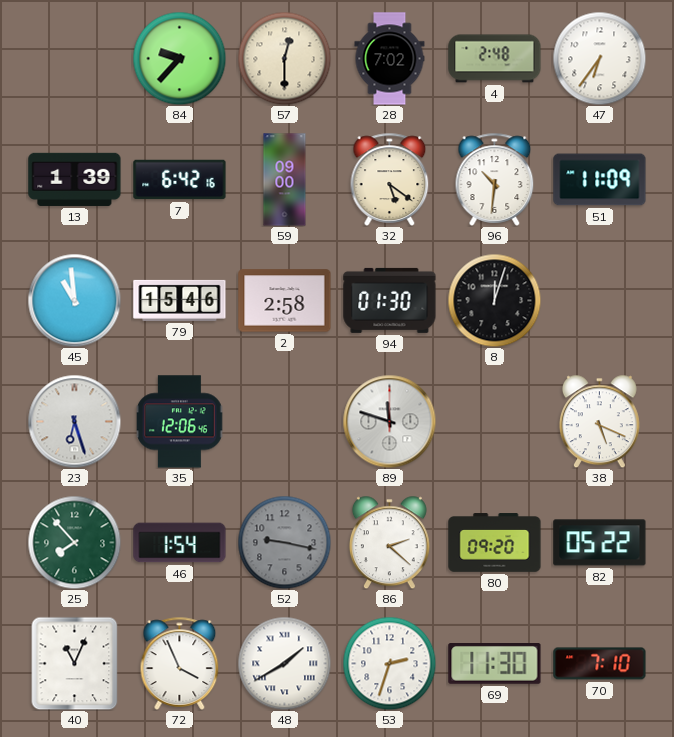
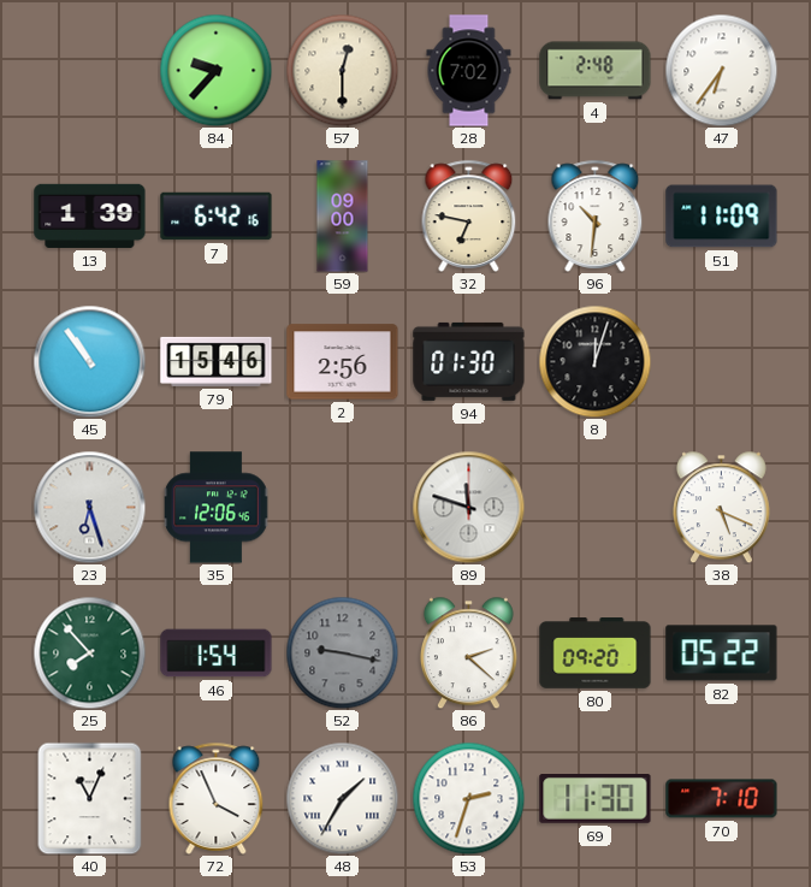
32: 5:21 -> 6:47 (469, 215)
45: 10:59 -> 10:54 (89, 361)
2: 2:58 -> 2:56 (343, 362)
48: 1:40 -> 1:35 (342, 798)
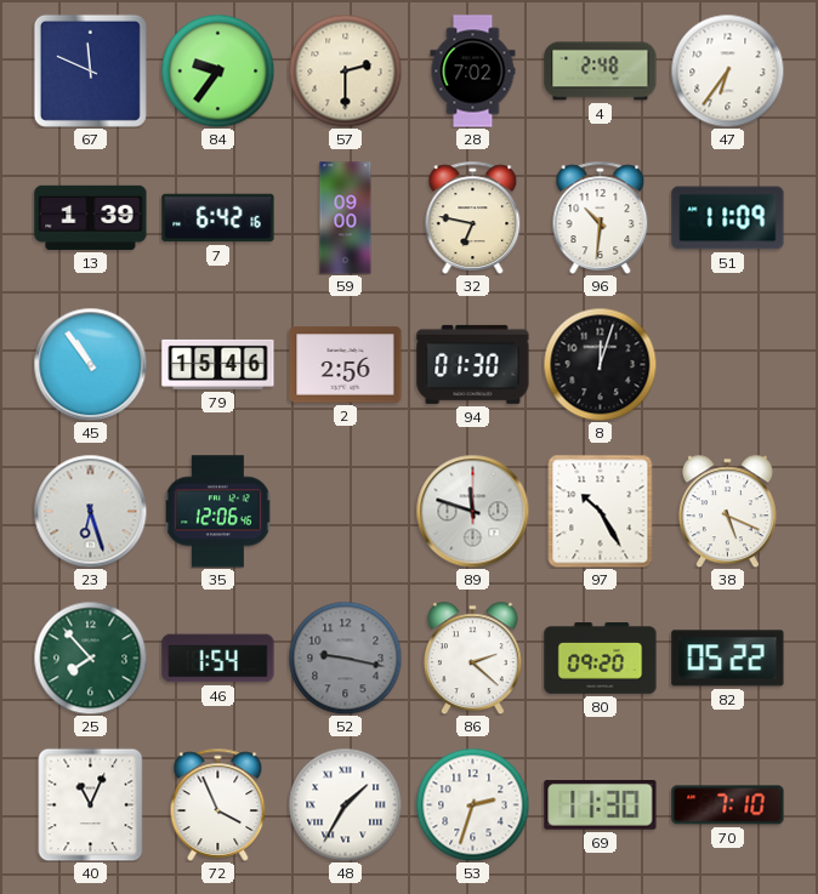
67: none -> 11:49 (90, 70)
84: 9:37 -> 9:36 (217, 70)
57: 12:30 -> 2:30 (345, 70)
97: none -> 10:25 (601, 511)
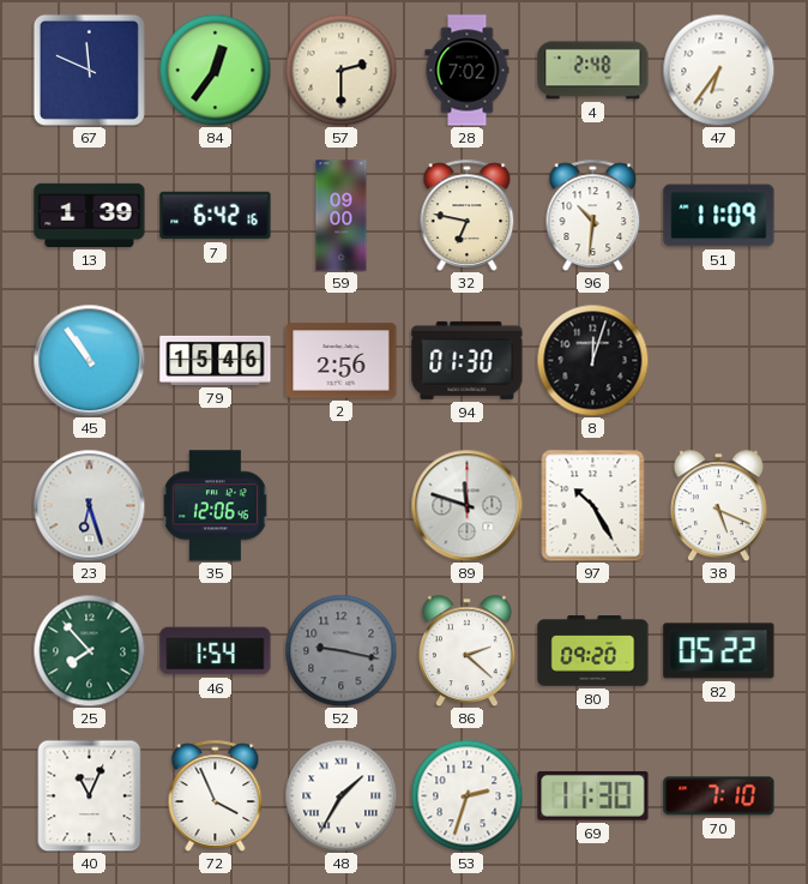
84: 9:36 -> 12:36 (215, 70)
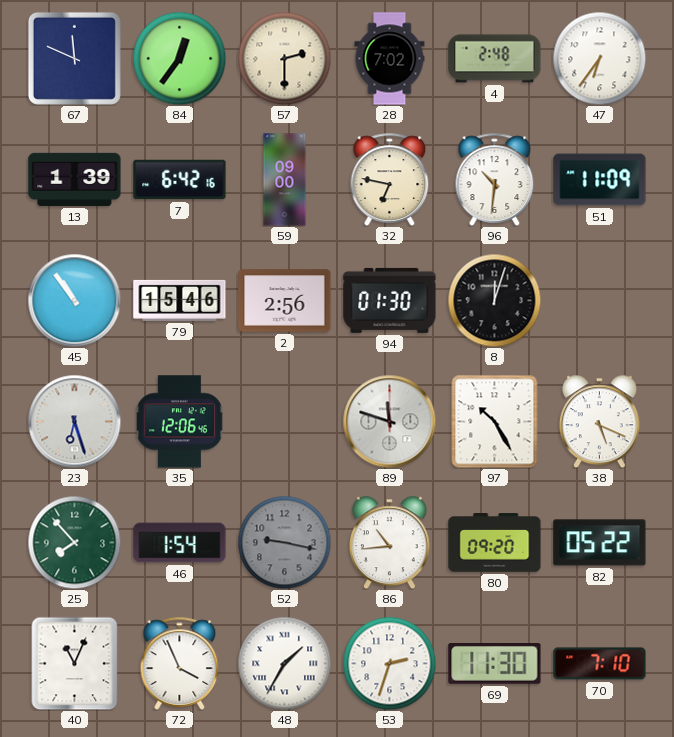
86: 2:22 -> 10:44 (389, 542)
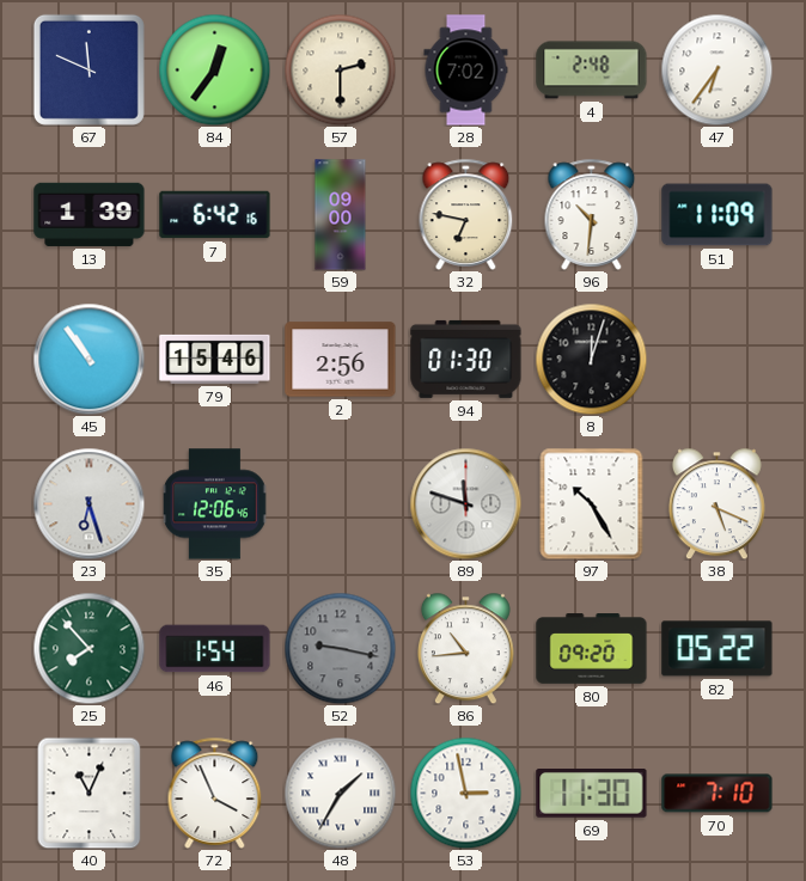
53: 2:33 -> 2:58 (465, 793)
